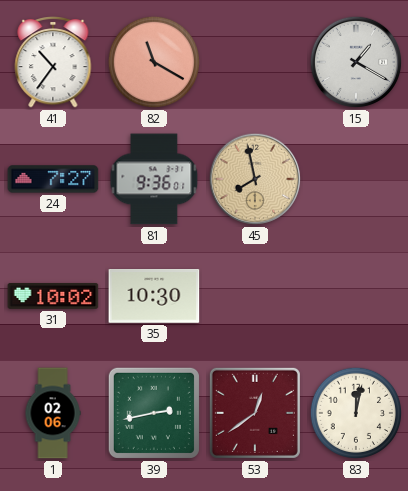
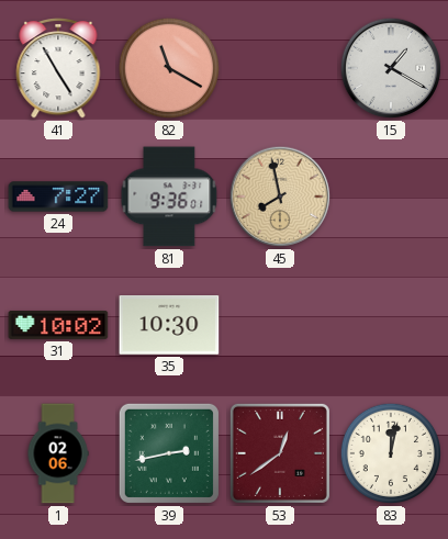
41: 10:36 -> 4:55 (58, 69)
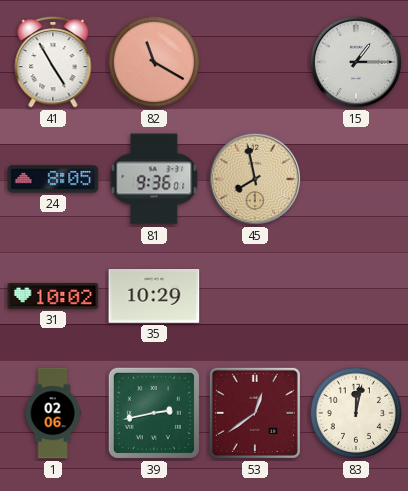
15: 1:20 -> 1:15 (356, 62)
24: 7:27 -> 8:05 (53, 179)
35: 10:30 -> 10:29 (154, 297)
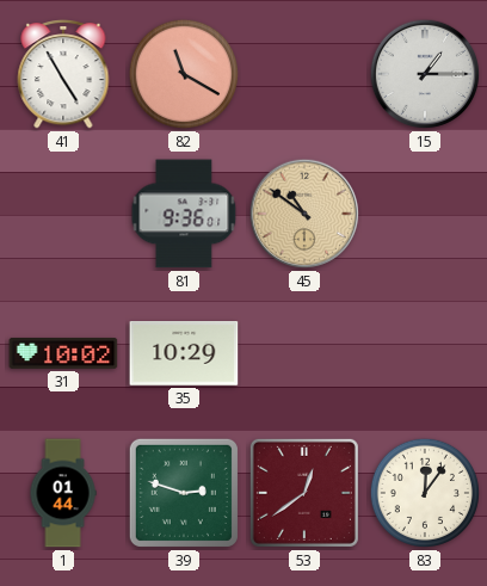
24: 8:05 -> none (53, 179)
45: 7:58 -> 10:51 (304, 214)
1: 02:06 -> 01:44 (63, 493)
39: 2:43 -> 2:48 (184, 493)
83: 12:02 -> 12:06 (425, 493)
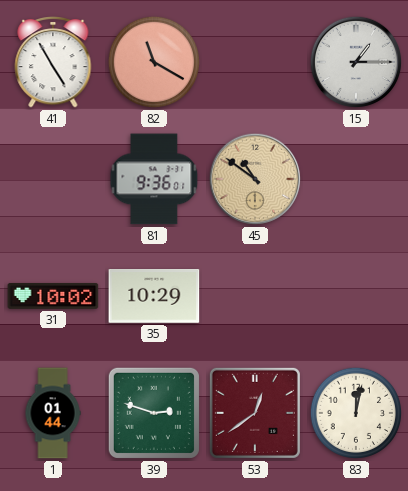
83: 12:06 -> 12:02 (356, 413)
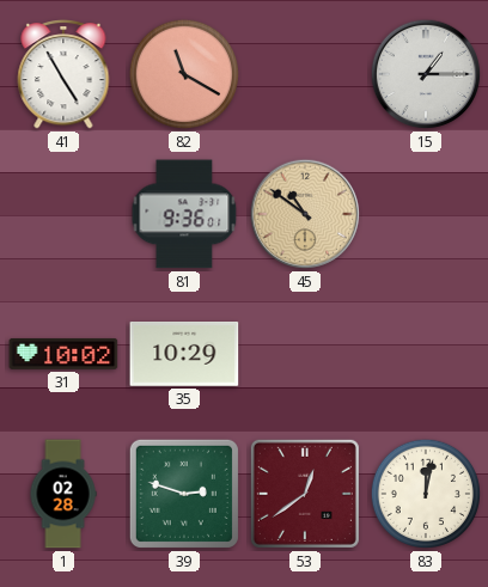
1: 01:44 -> 02:28 (63, 494)
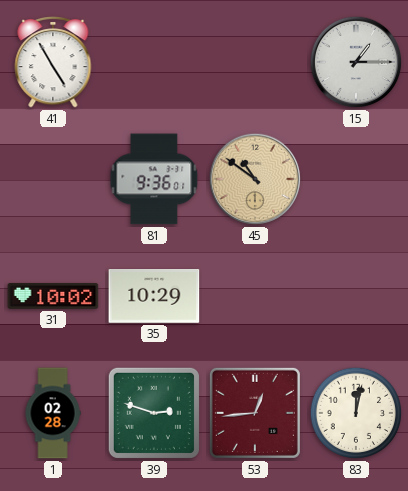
82: 11:20 -> none (184, 74)
53: 12:39 -> 12:44 (255, 413)
